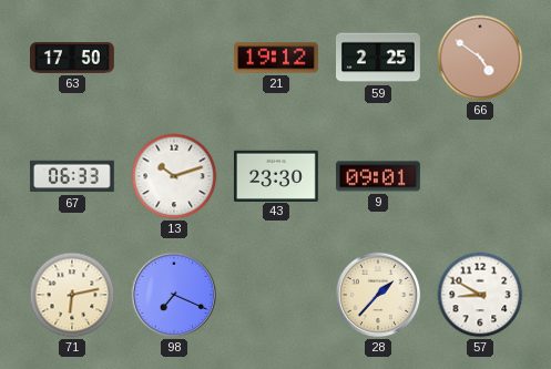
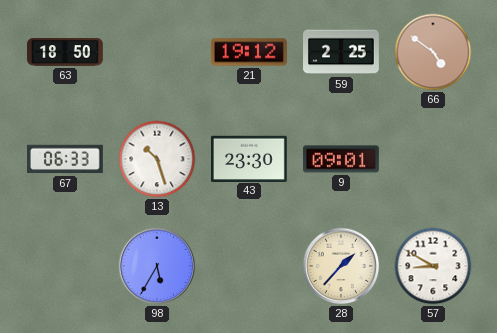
63: 17:50 -> 18:50 (66, 52)
13: 10:12 -> 10:27 (157, 159)
71: 6:13 -> none (72, 295)
98: 7:19 -> 5:35 (157, 266)
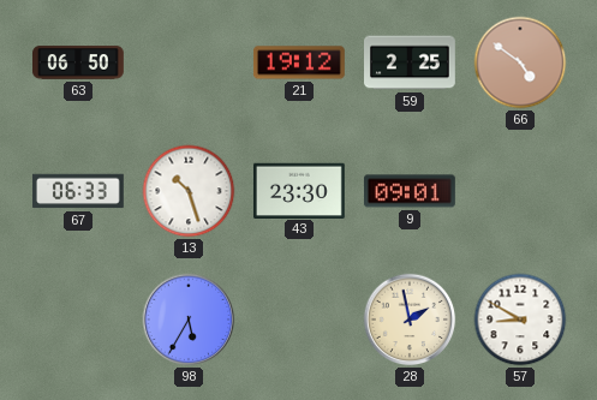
63: 18:50 -> 06:50 (79, 62)
28: 1:37 -> 1:58 (410, 320)
